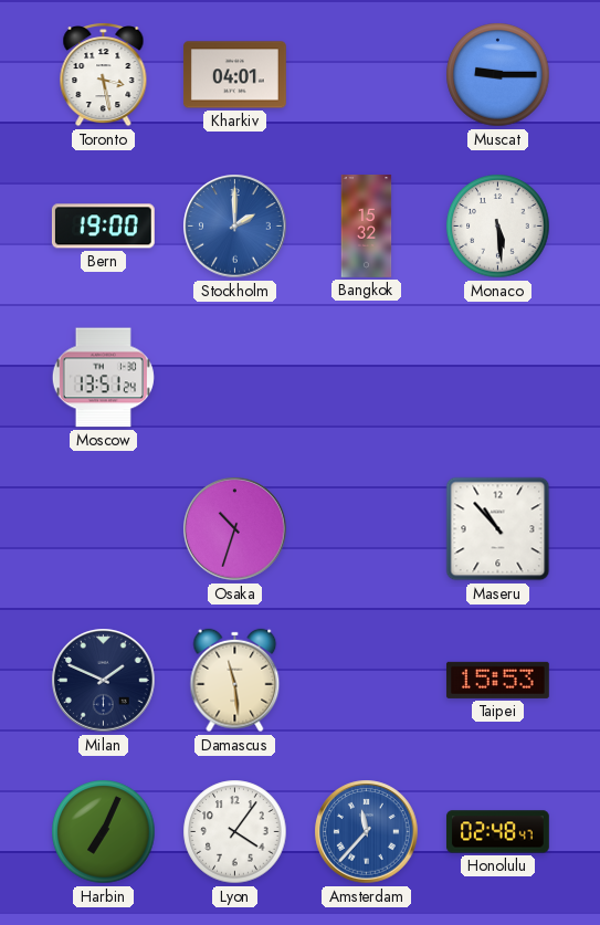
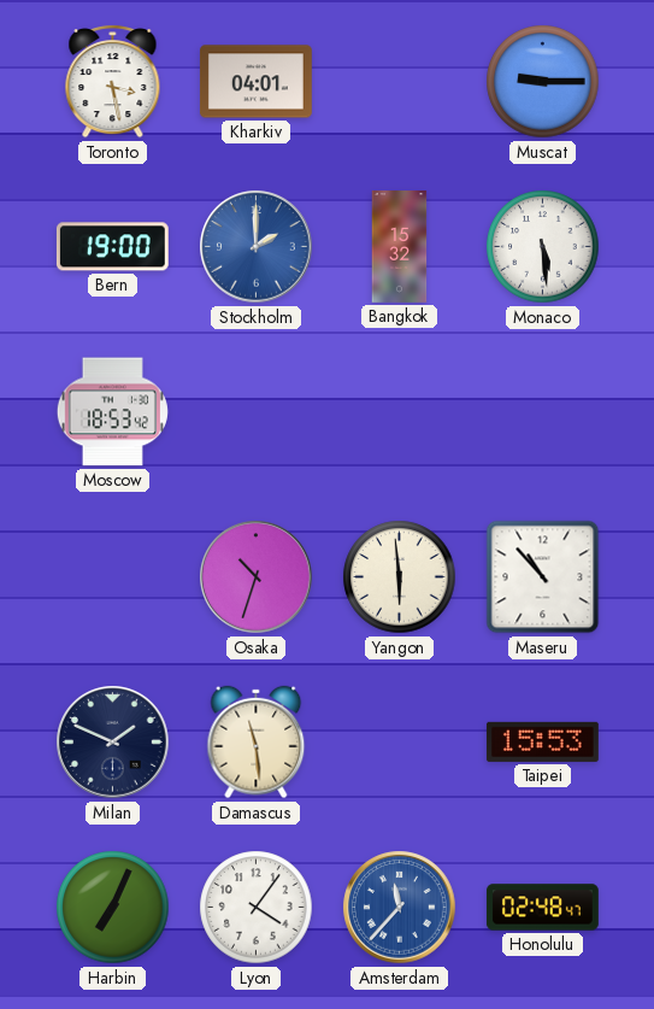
Moscow: 13:51 -> 18:53 (112, 412)
Yangon: none -> 5:59 (400, 577)
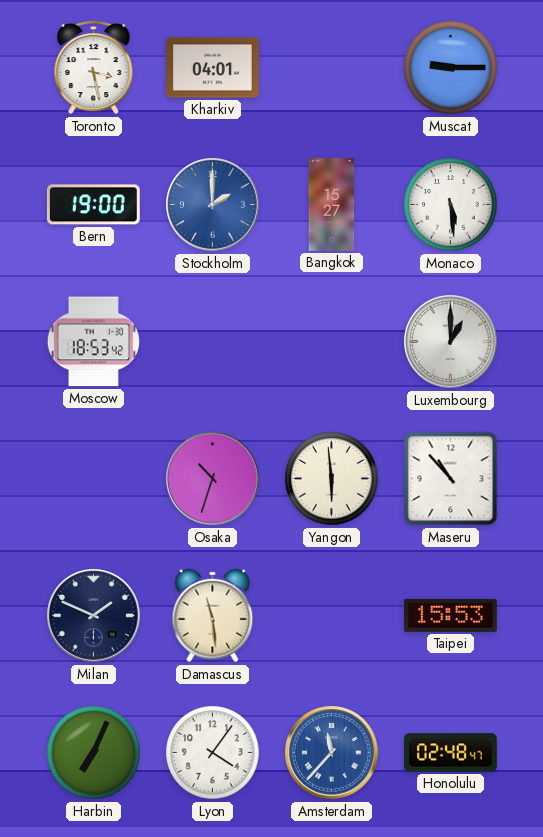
Bangkok: 15:32 -> 15:27 (332, 205)
Luxembourg: none -> 1:00 (451, 342)
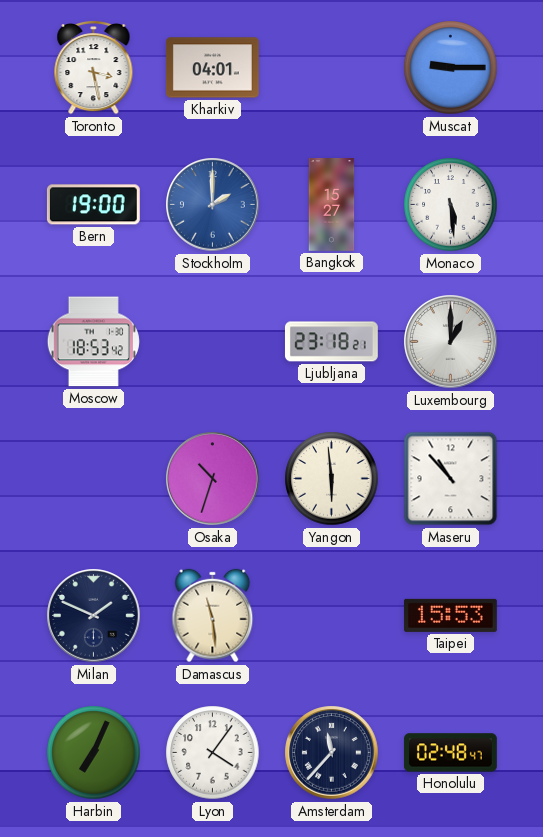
Ljubljana: none -> 23:18 (331, 342)
Amsterdam dial: blue -> navy (332, 753)
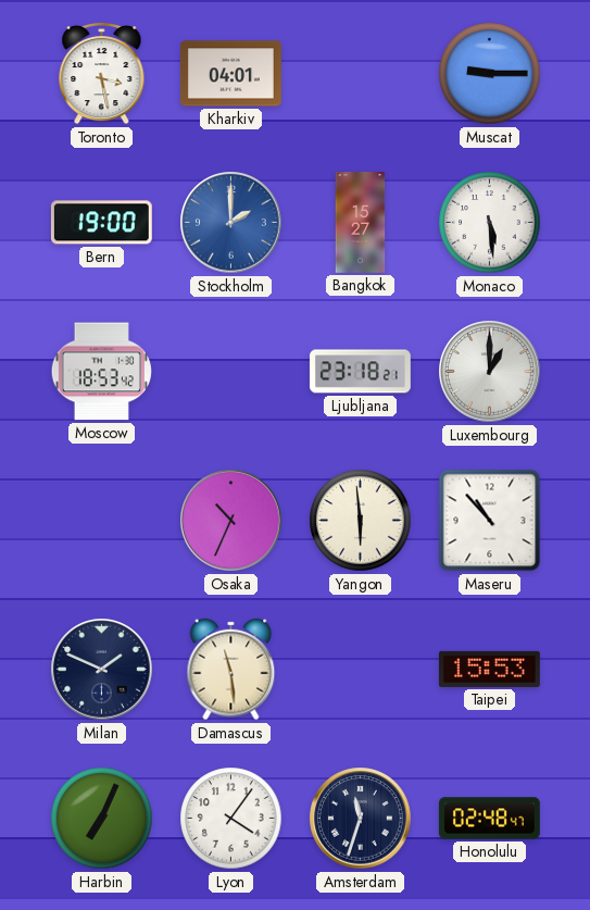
Osaka: 10:33 -> 10:34 (231, 521)
Amsterdam: 11:37 -> 11:33 (361, 819)
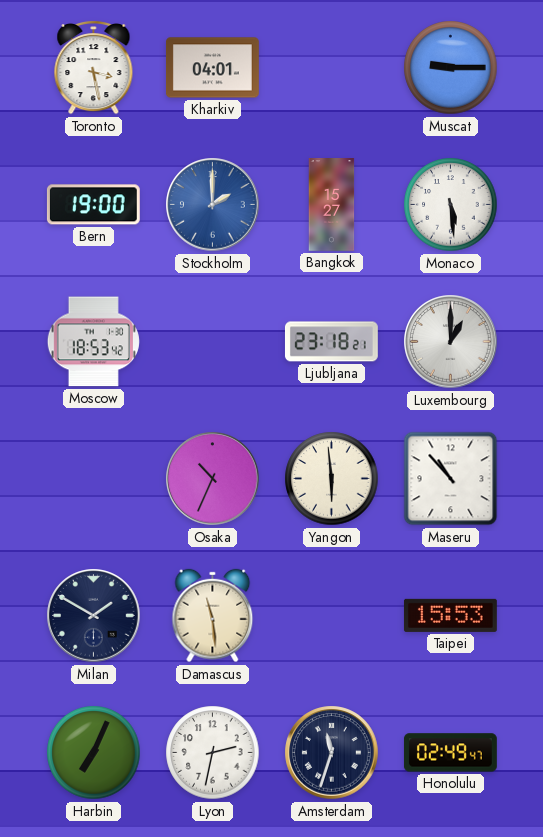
Milan: 1:49 -> 1:50 (94, 616)
Lyon: 4:06 -> 2:32 (213, 753)
Honolulu: 02:48 -> 02:49 (451, 753)
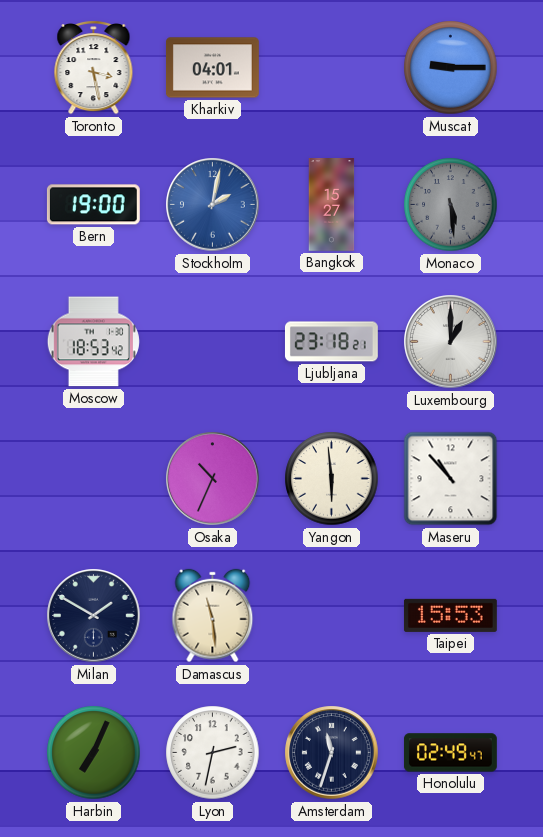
Stockholm: 2:00 -> 2:02 (213, 205)
Monaco dial: white -> grey (451, 205)
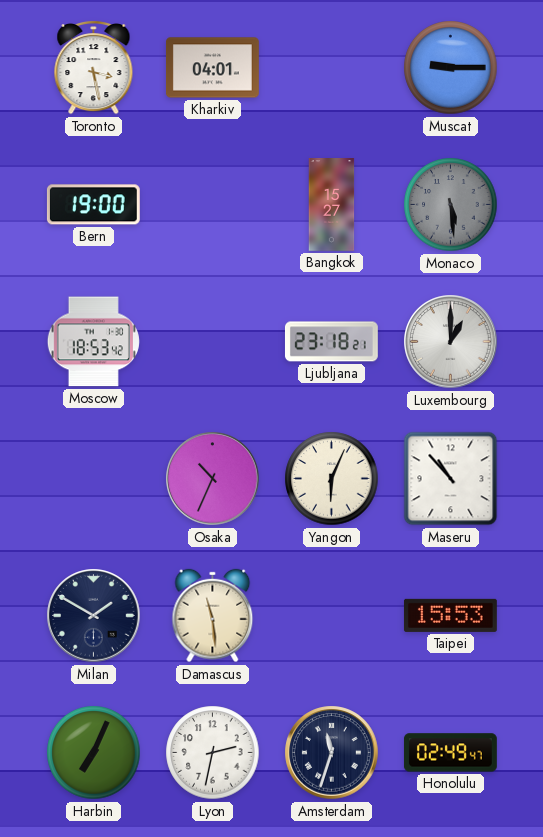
Stockholm: 2:02 -> none (213, 205)
Yangon: 5:59 -> 6:04 (332, 479)
